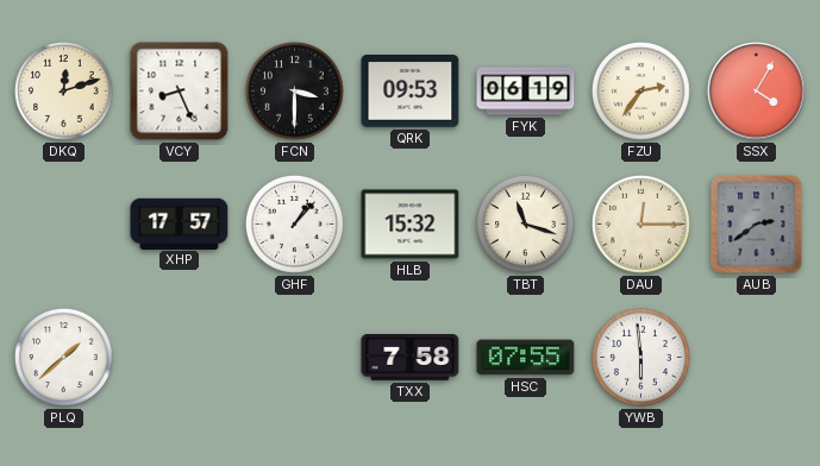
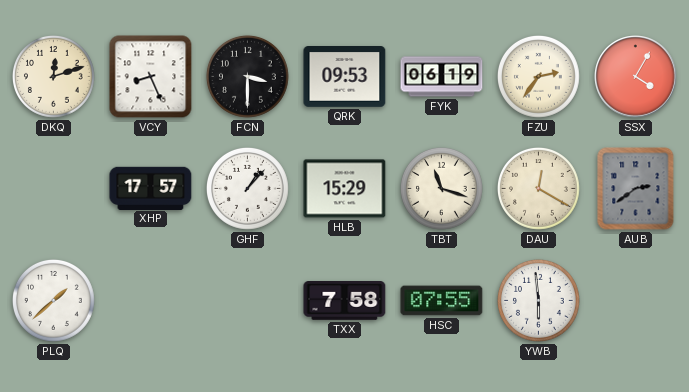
HLB: 15:32 -> 15:29 (345, 189)
DAU: 12:15 -> 12:20 (538, 188)
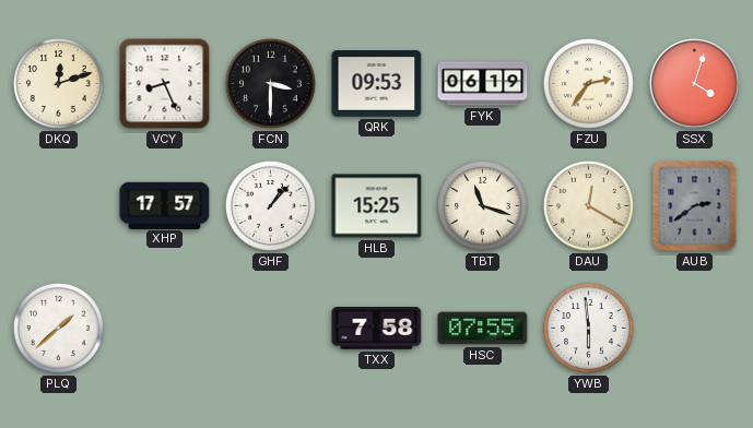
SSX: 4:05 -> 4:03 (695, 84)
HLB: 15:29 -> 15:25 (377, 206)
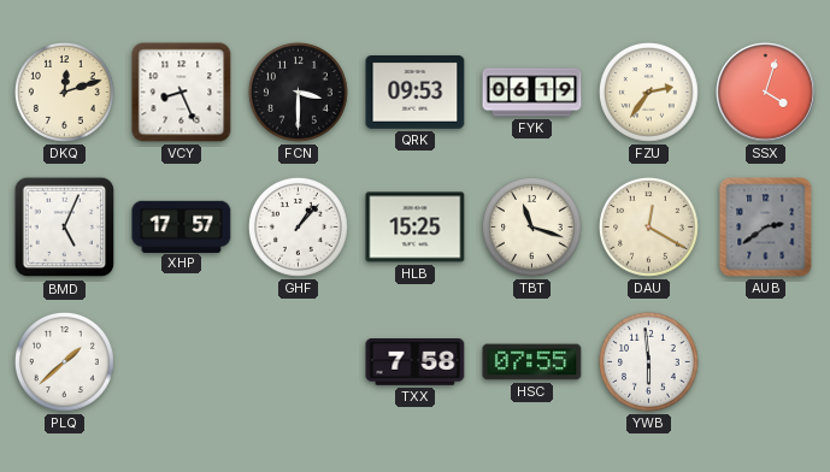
BMD: none -> 5:04 (65, 228)
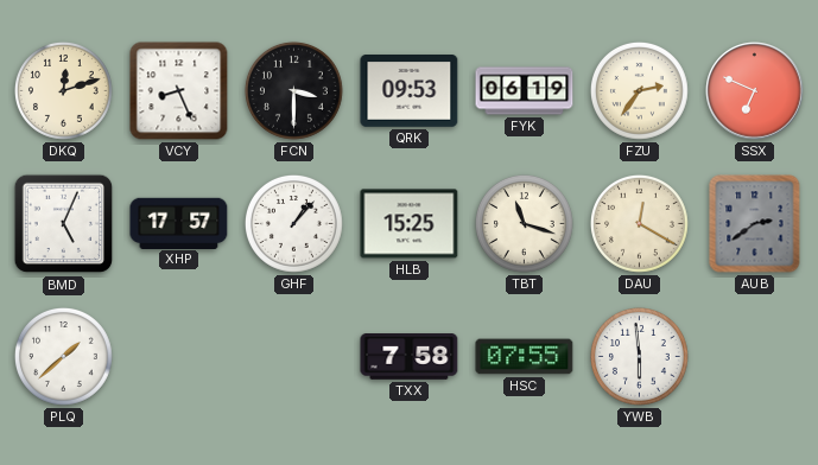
SSX: 4:03 -> 6:49 (755, 91)
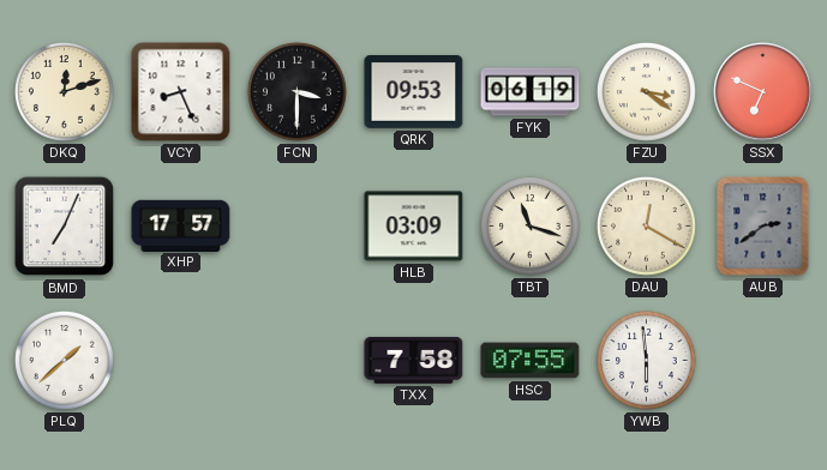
FZU: 2:36 -> 3:21 (646, 91)
BMD: 5:04 -> 7:04 (65, 227)
GHF: 1:07 -> none (293, 223)
HLB: 15:25 -> 03:09 (414, 227)
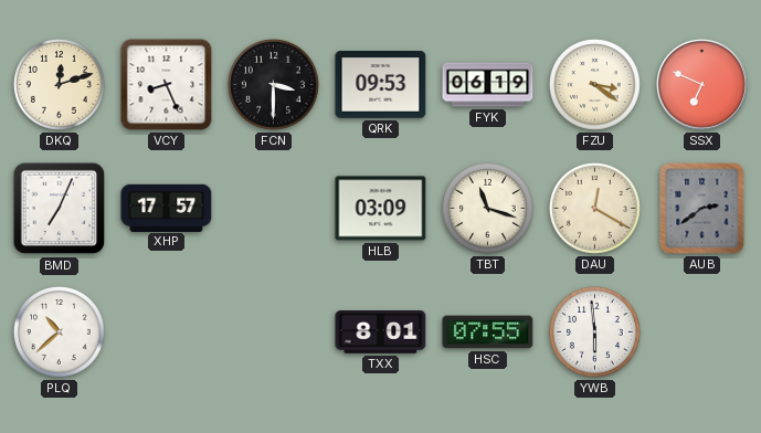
PLQ: 1:38 -> 10:38 (59, 331)
TXX: 7:58 -> 8:01 (381, 332)
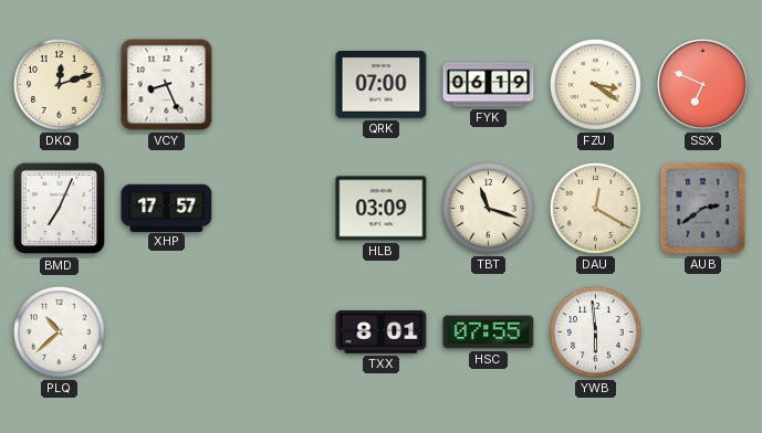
FCN: 3:30 -> none (273, 84)
QRK: 09:53 -> 07:00 (382, 85)
